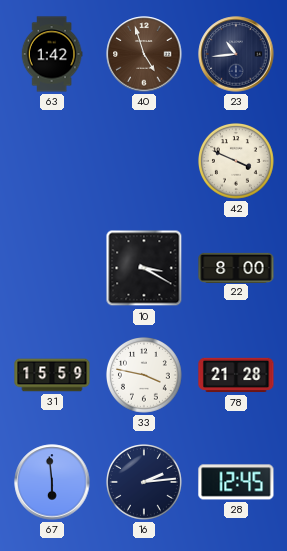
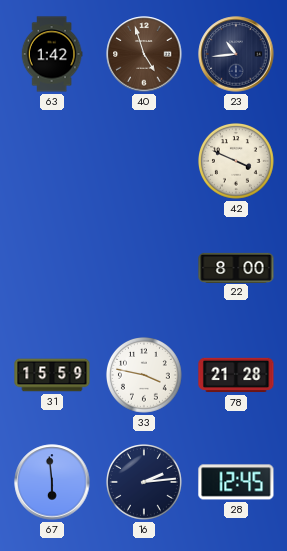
10: 3:20 -> none (144, 268)
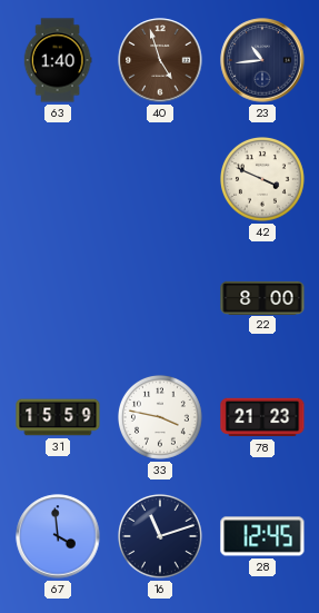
63: 1:42 -> 1:40 (58, 60)
78: 21:28 -> 21:23 (262, 417)
67: 5:59 -> 3:59 (58, 536)
16: 2:14 -> 11:12 (161, 537)
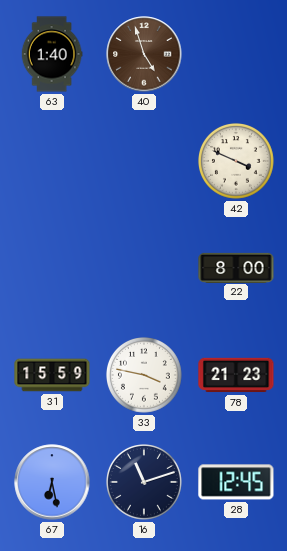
23: 10:44 -> none (262, 60)
67: 3:59 -> 6:28 (52, 482)
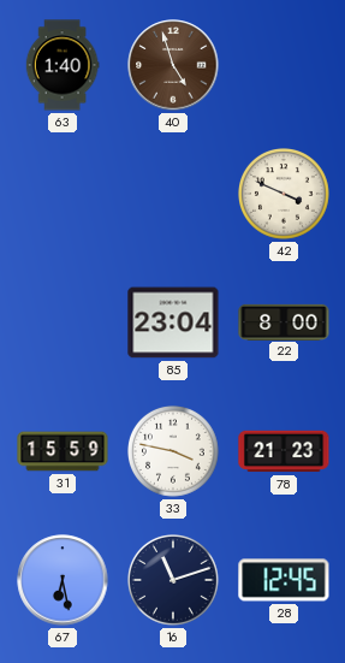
85: none -> 23:04 (173, 322)
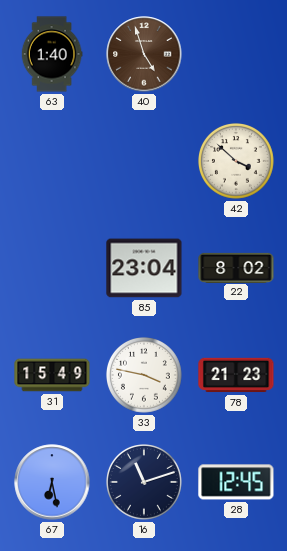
42: 3:49 -> 3:52 (237, 162)
22: 8:00 -> 8:02 (236, 267)
31: 15:59 -> 15:49 (52, 375)
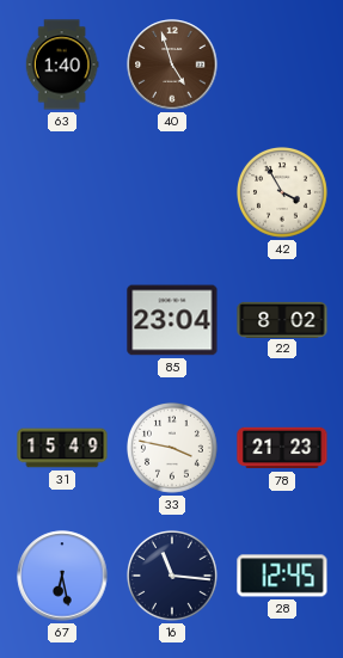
42: 3:52 -> 3:55 (283, 193)
16: 11:12 -> 11:16 (173, 577)
